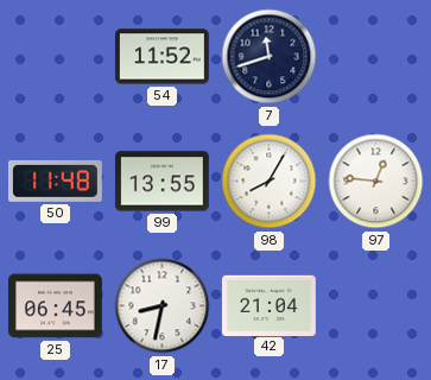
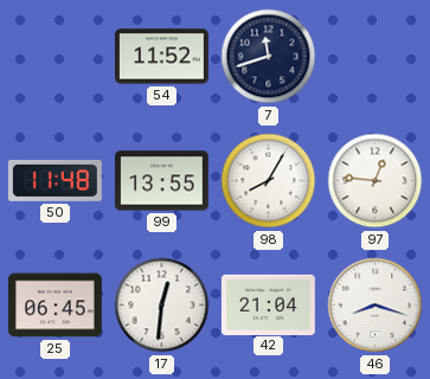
17: 8:32 -> 12:31 (162, 306)
46: none -> 8:18 (376, 306)
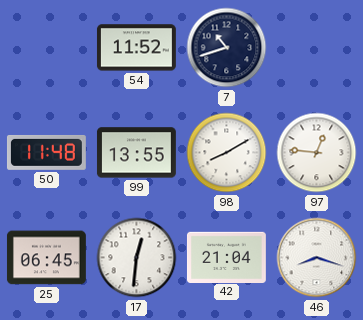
7: 11:42 -> 10:42 (227, 48)
98: 8:05 -> 8:10 (227, 153)
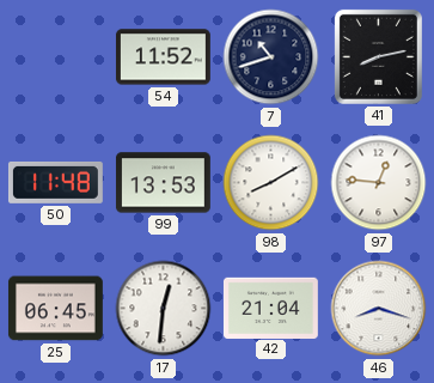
41: none -> 8:13 (378, 56)
99: 13:55 -> 13:53 (163, 183)
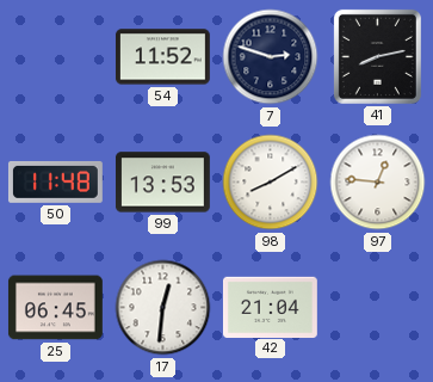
7: 10:42 -> 2:48 (271, 57)
46: 8:18 -> none (379, 309)
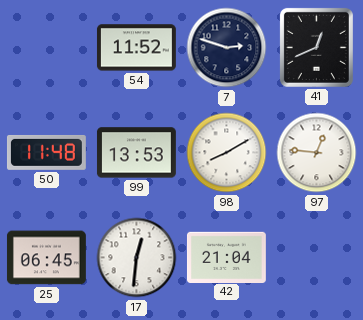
41: 8:13 -> 12:41 (316, 47)
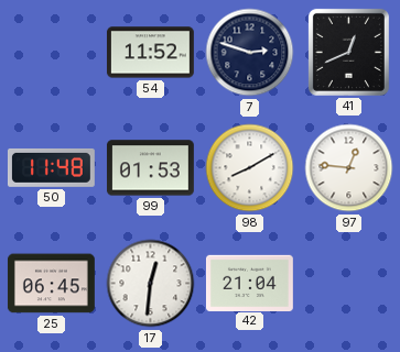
99: 13:53 -> 01:53 (150, 168)
